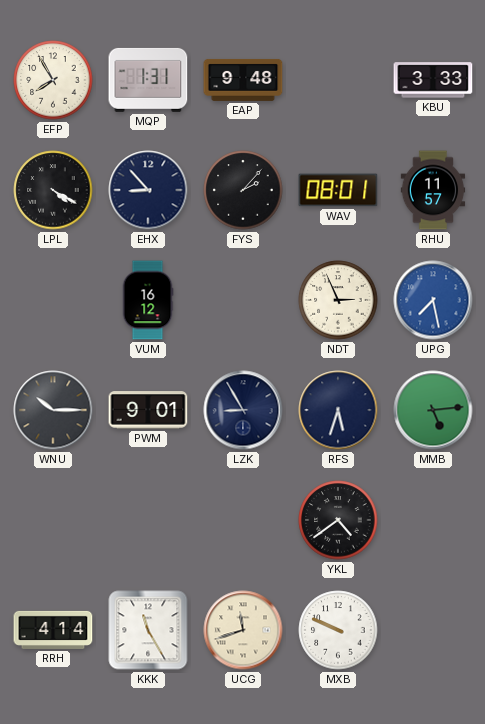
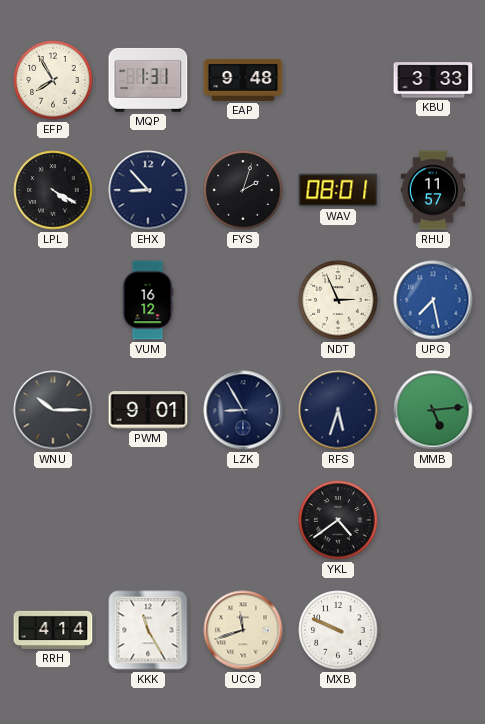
FYS: 2:07 -> 2:03 (243, 190)
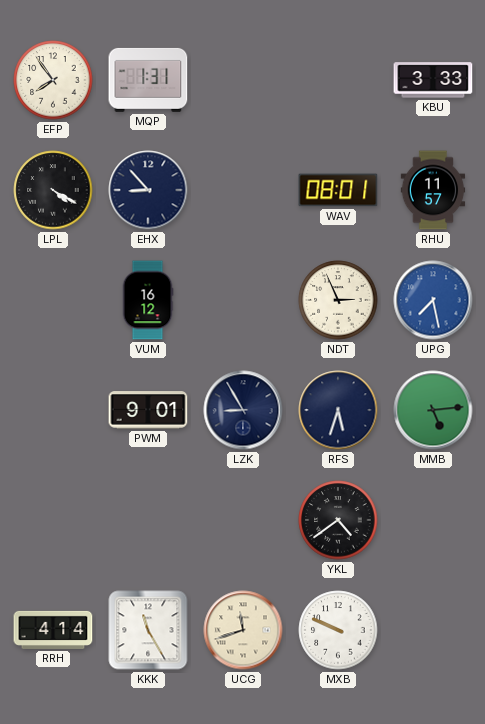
EFP: 7:55 -> 7:54 (53, 80)
EAP: 9:48 -> none (243, 80)
FYS: 2:03 -> none (243, 190)
WNU: 10:15 -> none (53, 410)
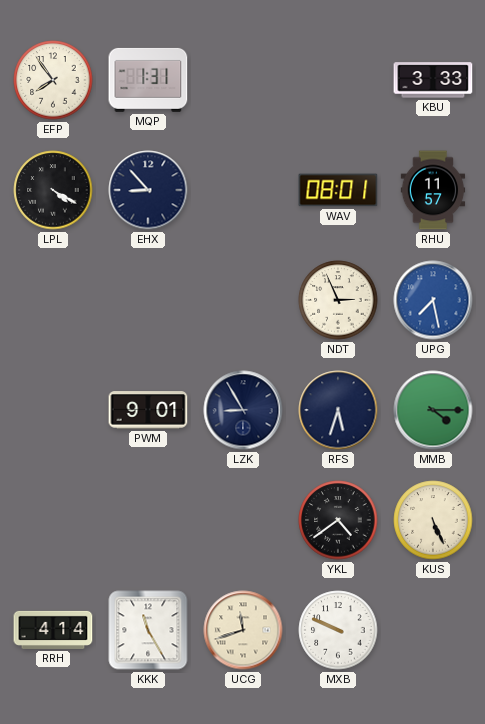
VUM: 16:12 -> none (148, 300)
MMB: 5:14 -> 4:15 (433, 410)
KUS: none -> 5:26 (433, 520)
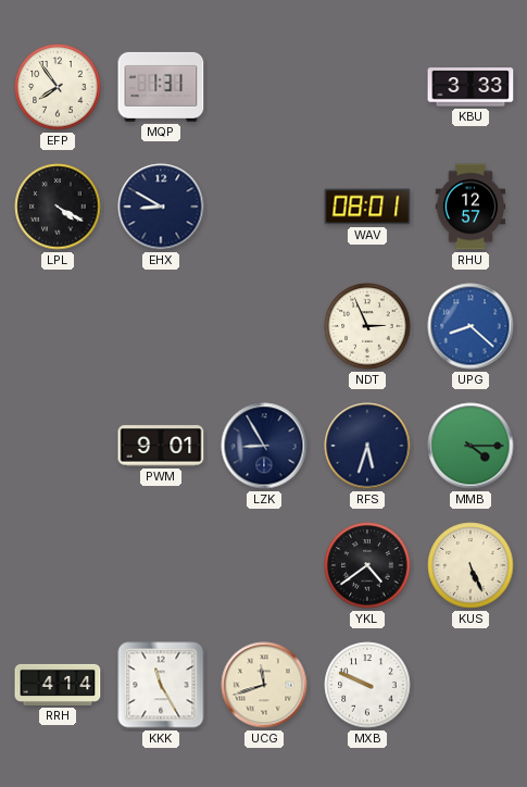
EHX: 8:53 -> 8:50 (161, 207)
RHU: 11:57 -> 12:57 (470, 207)
UPG: 7:28 -> 8:22 (470, 326)
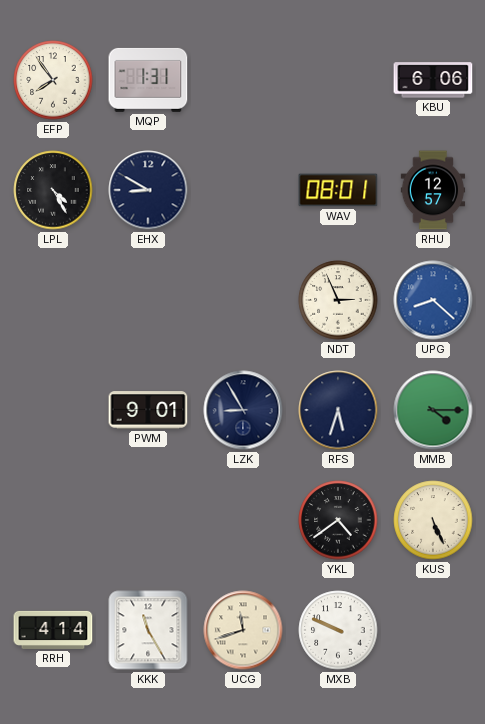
KBU: 3:33 -> 6:06 (433, 80)
LPL: 4:20 -> 4:25 (53, 190)
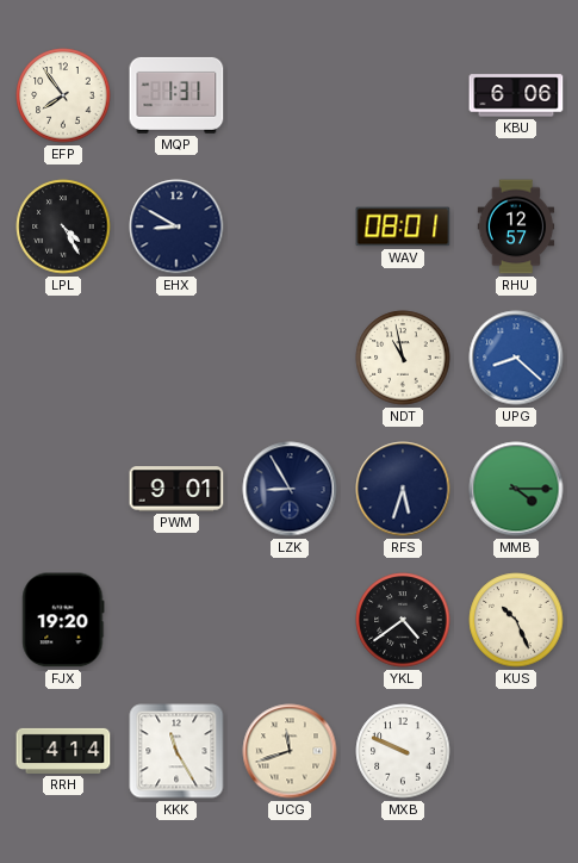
NDT: 2:56 -> 10:58 (403, 358)
FJX: none -> 19:20 (63, 620)
KUS: 5:26 -> 10:26 (516, 620)
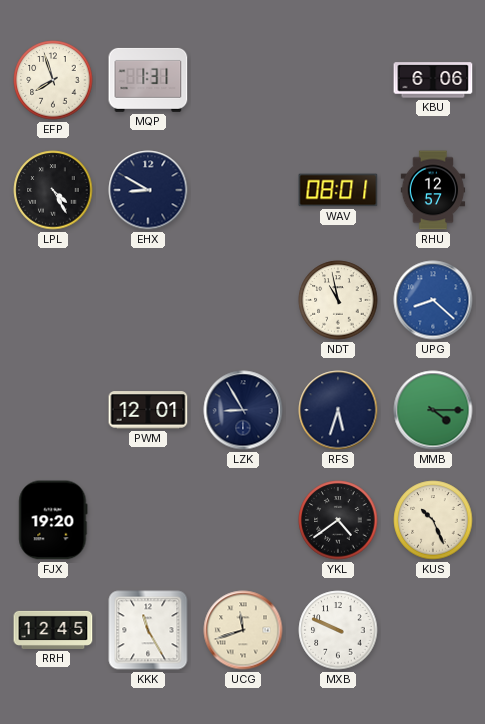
EFP: 7:54 -> 7:57 (53, 80)
PWM: 9:01 -> 12:01 (148, 410)
RRH: 4:14 -> 12:45 (53, 630)
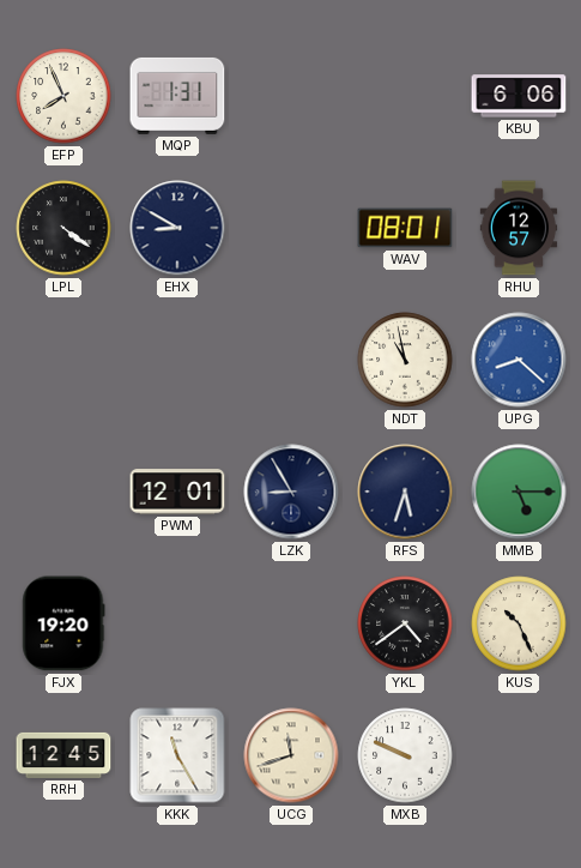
EFP: 7:57 -> 7:56 (63, 96)
LPL: 4:25 -> 4:21 (63, 228)
MMB: 4:15 -> 5:15 (519, 492)
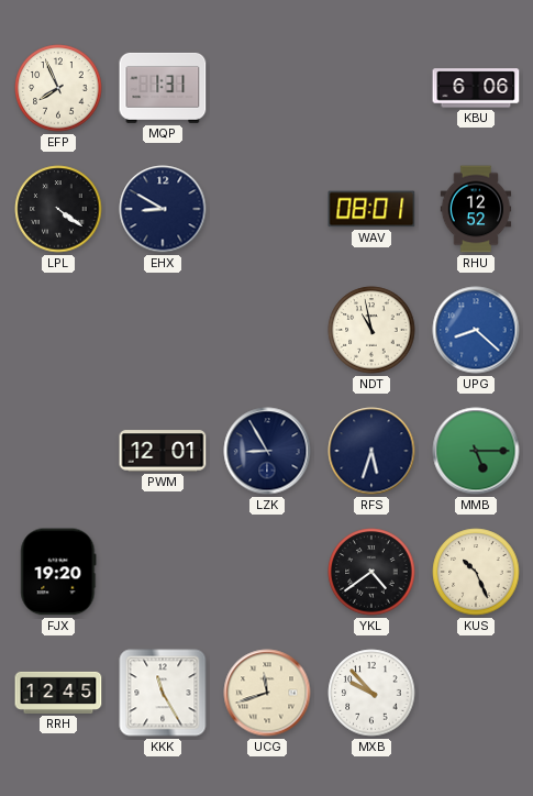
RHU: 12:57 -> 12:52 (476, 209)
MXB: 9:49 -> 9:53 (371, 693)
